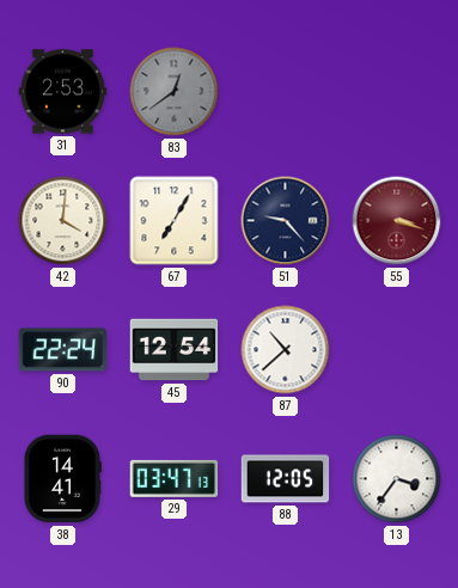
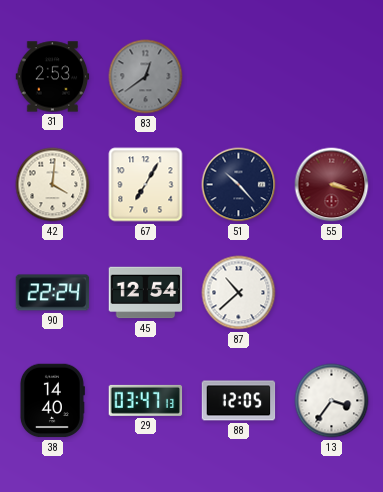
51: 9:23 -> 10:23 (239, 185)
38: 14:41 -> 14:40 (52, 401)
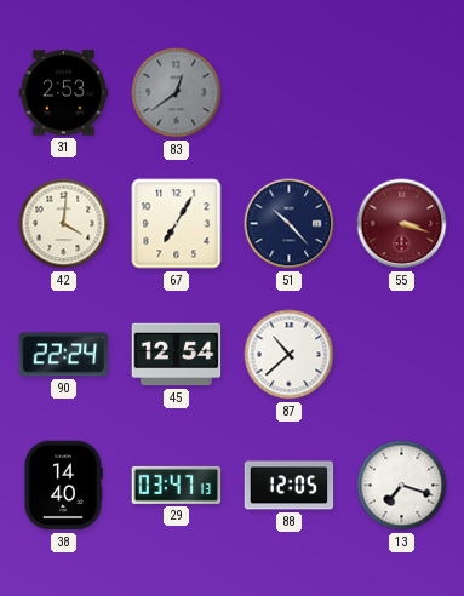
13: 3:36 -> 7:18 (402, 486)
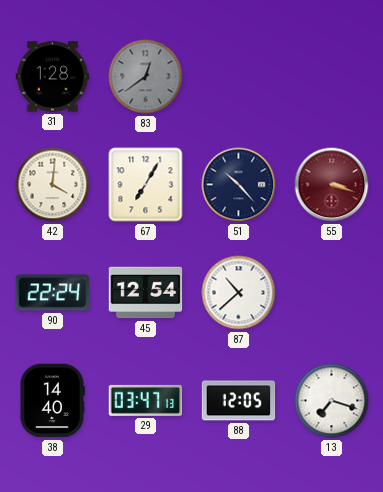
31: 2:53 -> 1:28 (53, 77)
